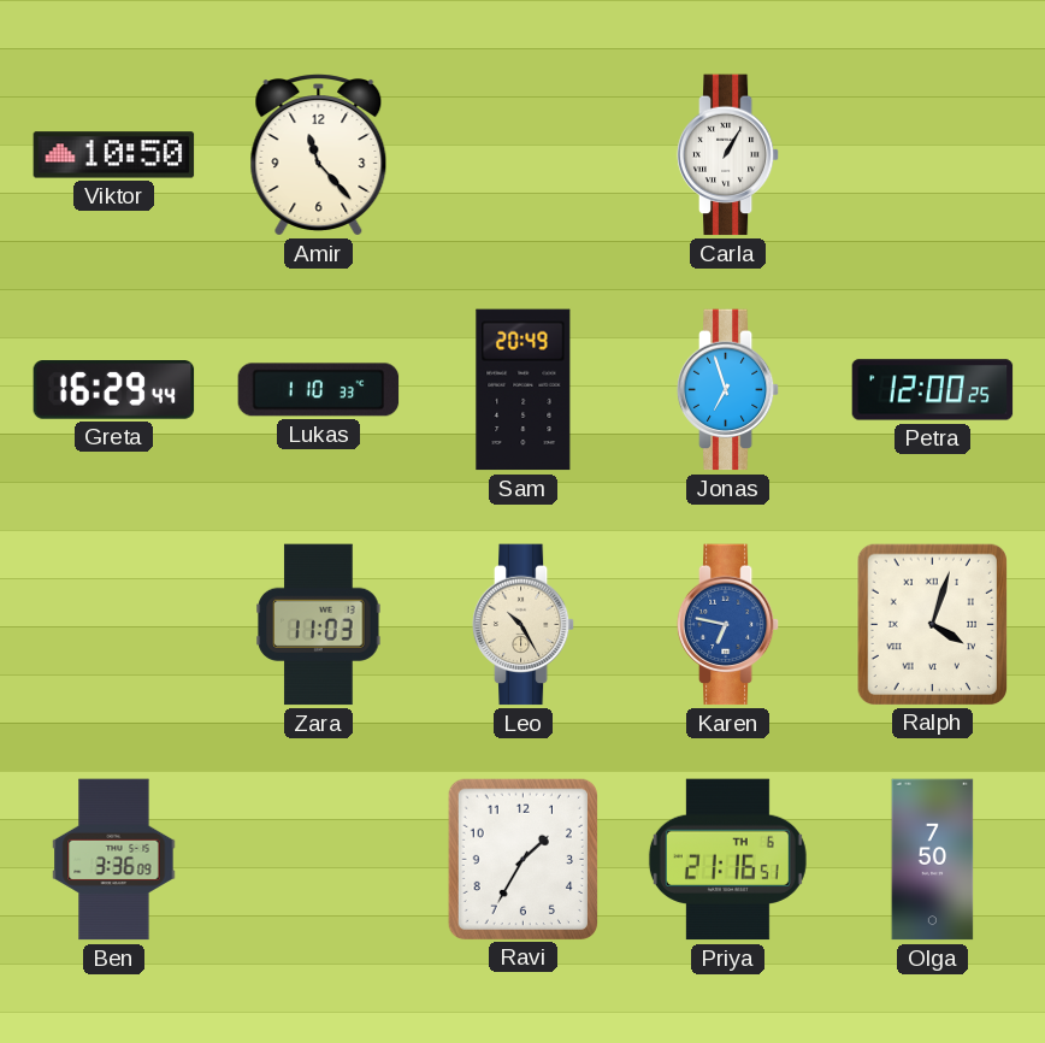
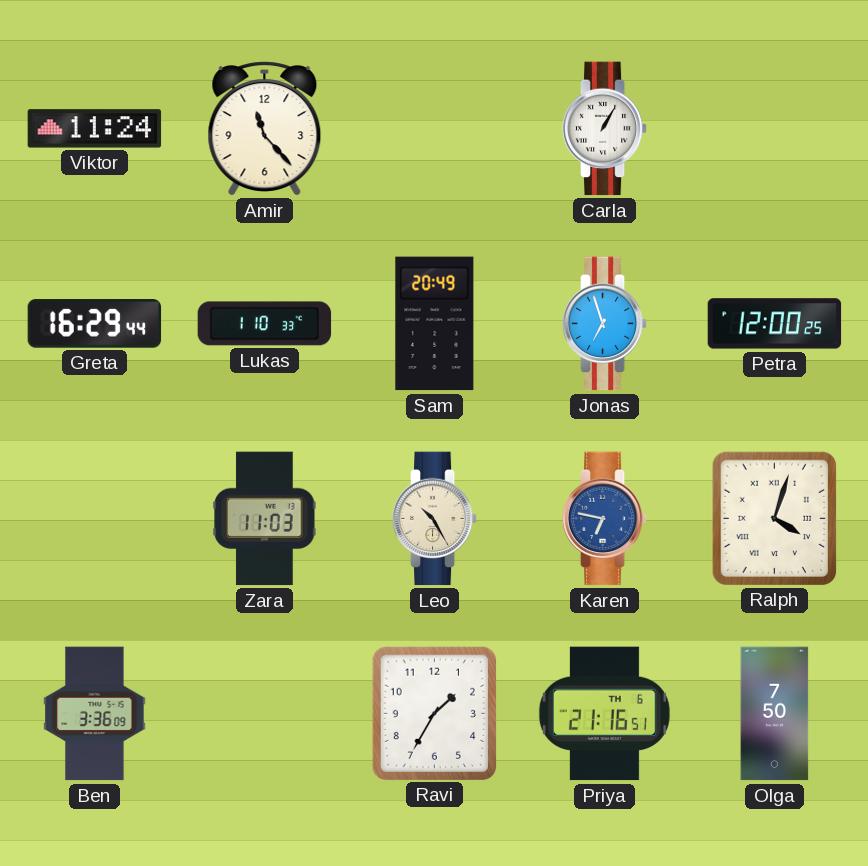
Viktor: 10:50 -> 11:24 (95, 129)
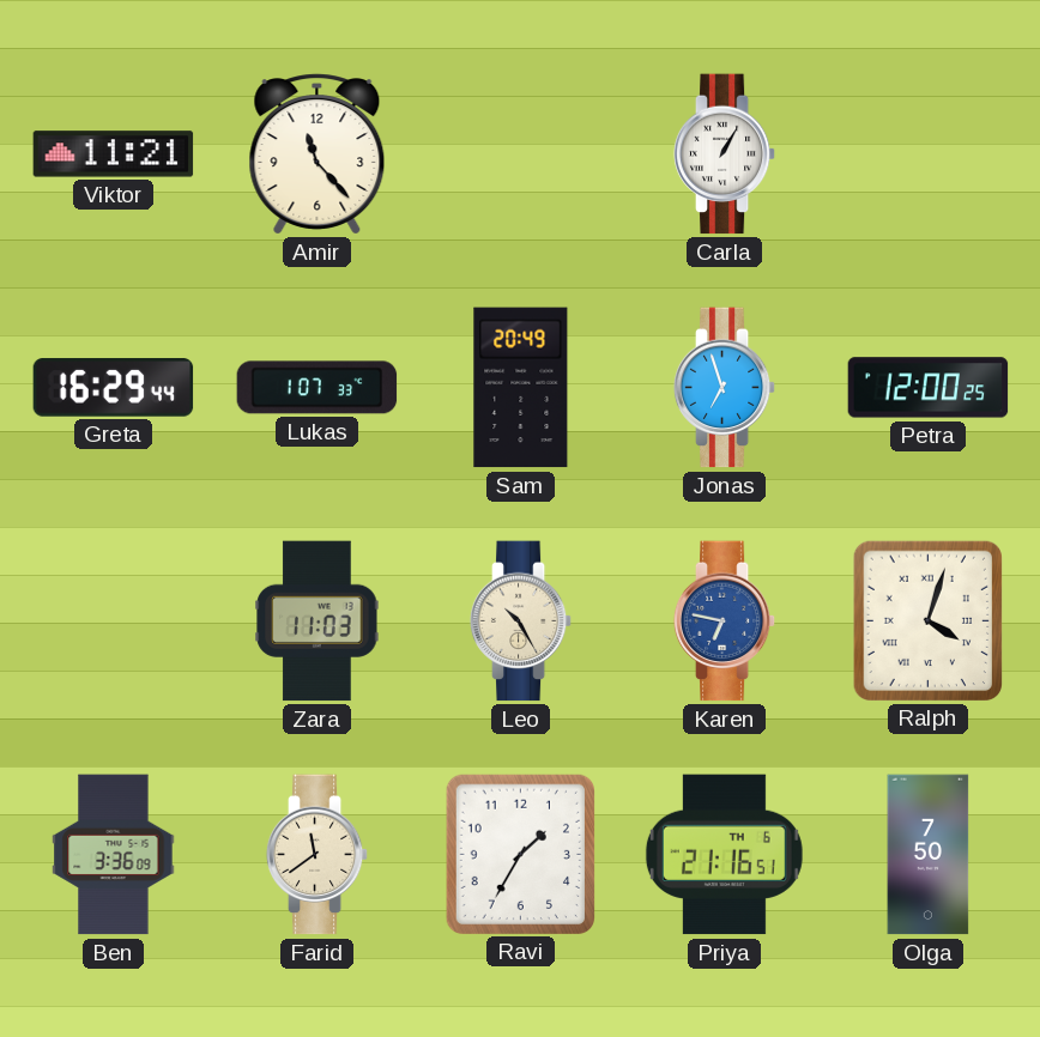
Viktor: 11:24 -> 11:21 (114, 154)
Lukas: 1:10 -> 1:07 (318, 388)
Farid: none -> 11:39 (318, 855)
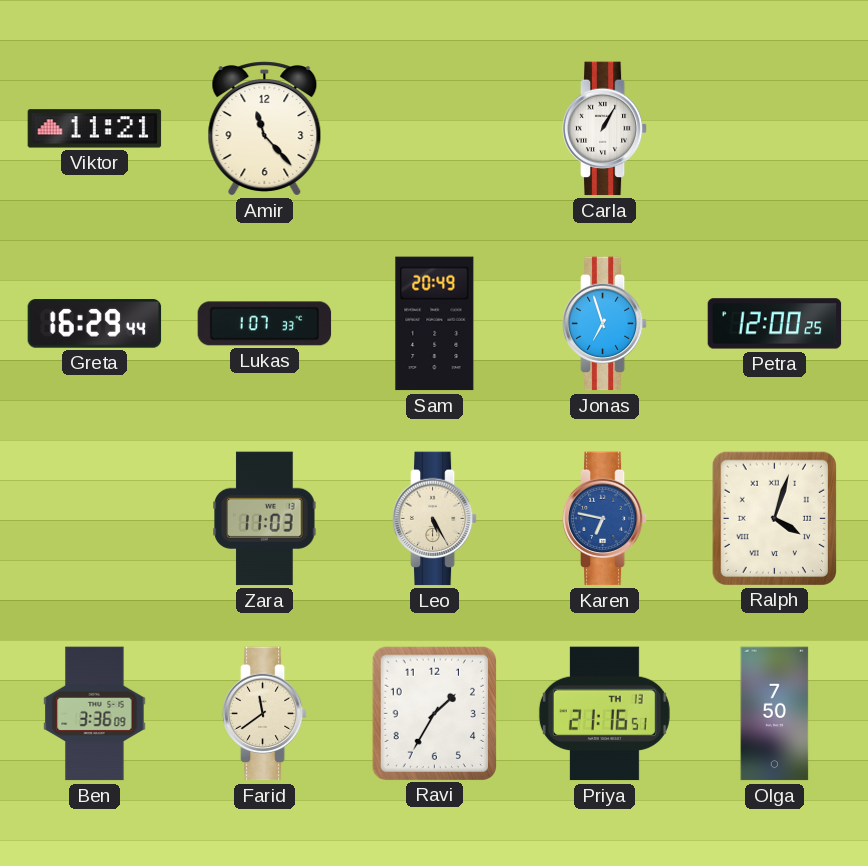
Leo: 10:25 -> 5:25 (435, 519)
Priya date: TH 6 -> TH 13 (604, 714)
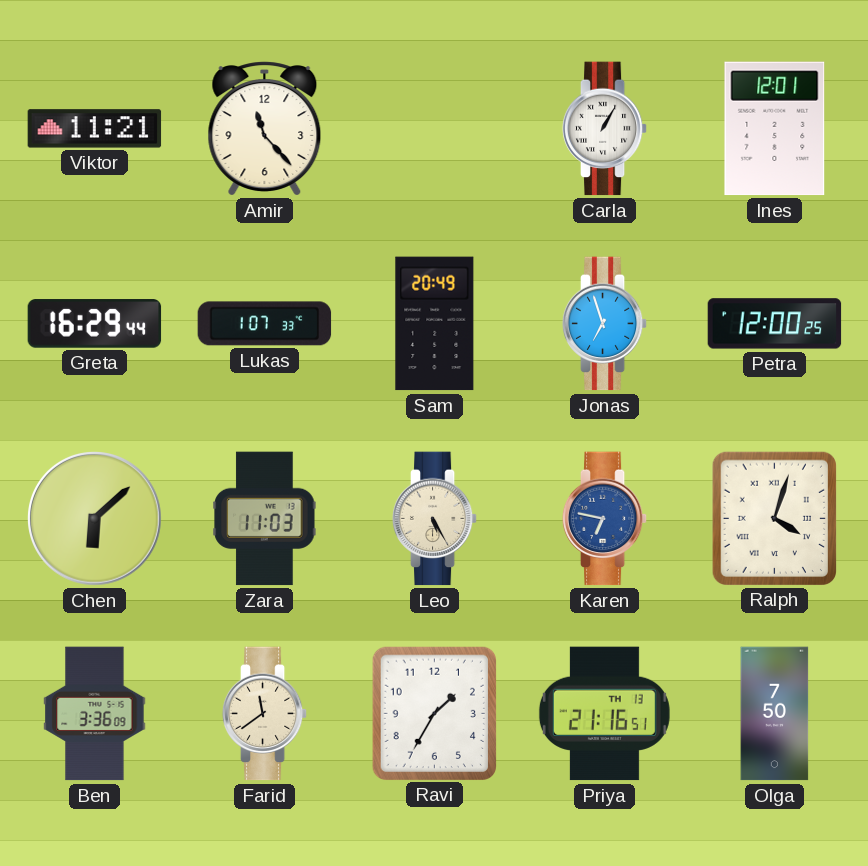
Ines: none -> 12:01 (775, 129)
Chen: none -> 6:08 (95, 519)
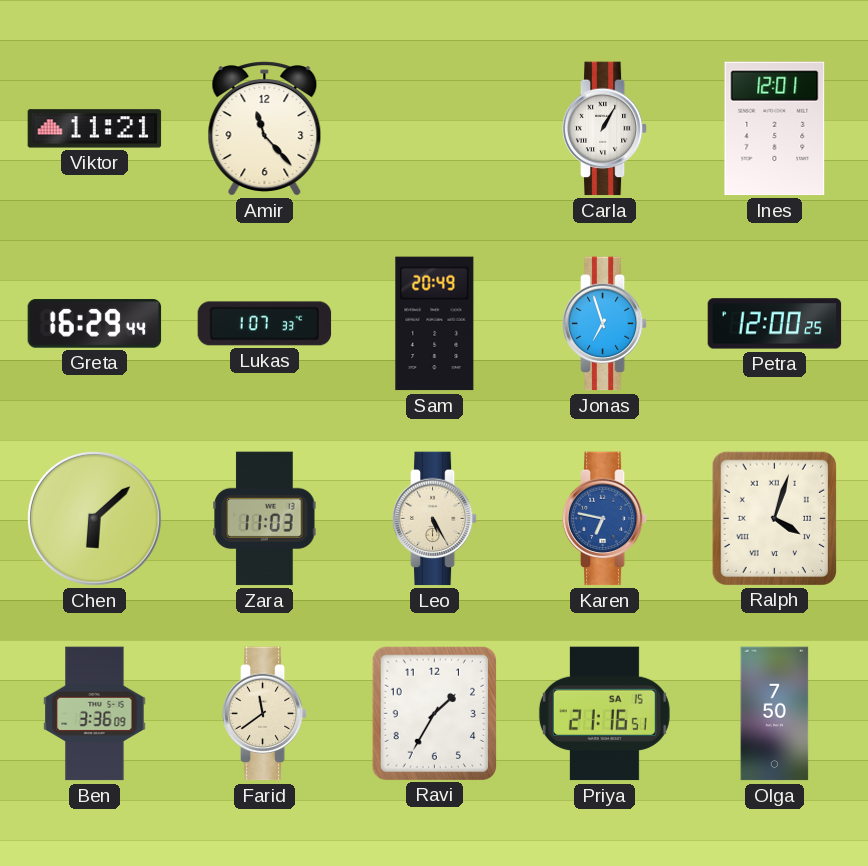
Priya date: TH 13 -> SA 15 (604, 714)
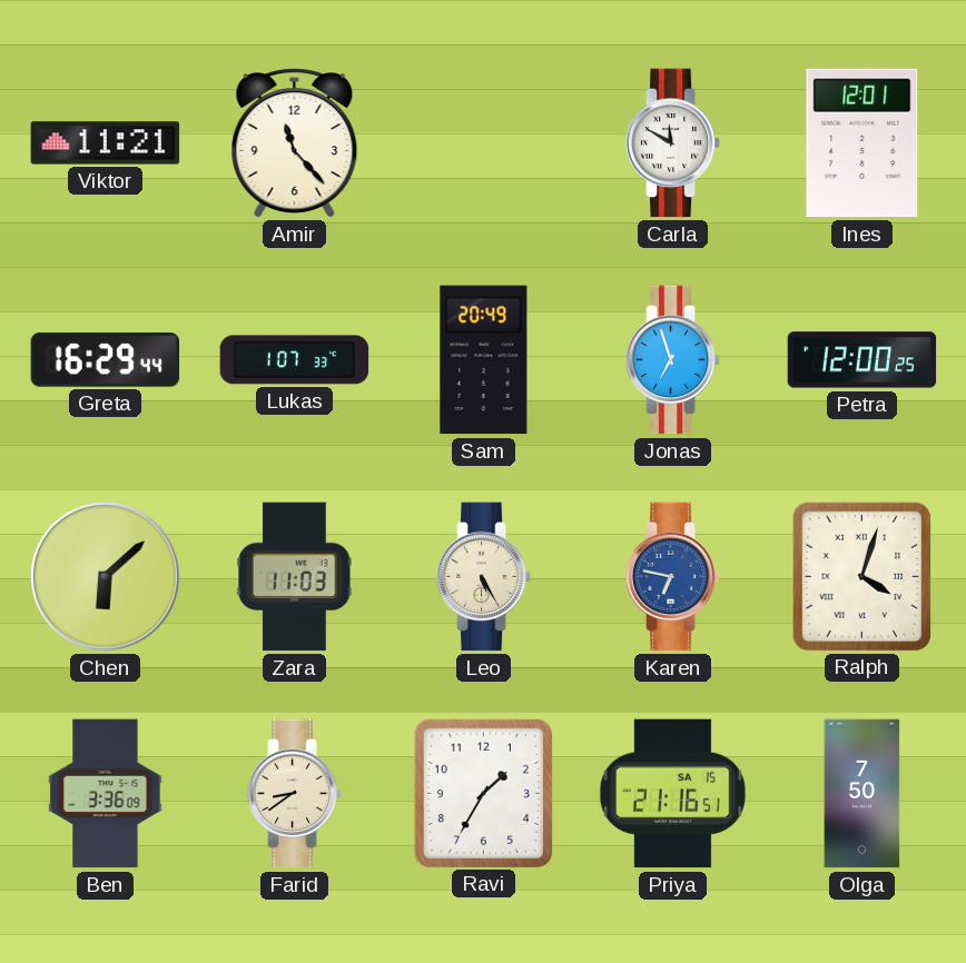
Carla: 1:05 -> 11:50 (673, 143)
Farid: 11:39 -> 8:39 (295, 794)
